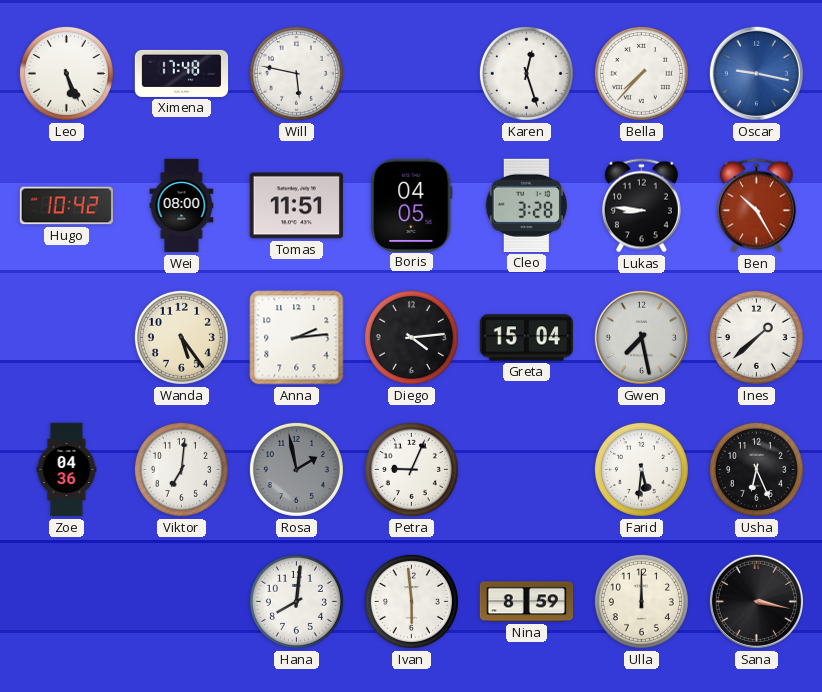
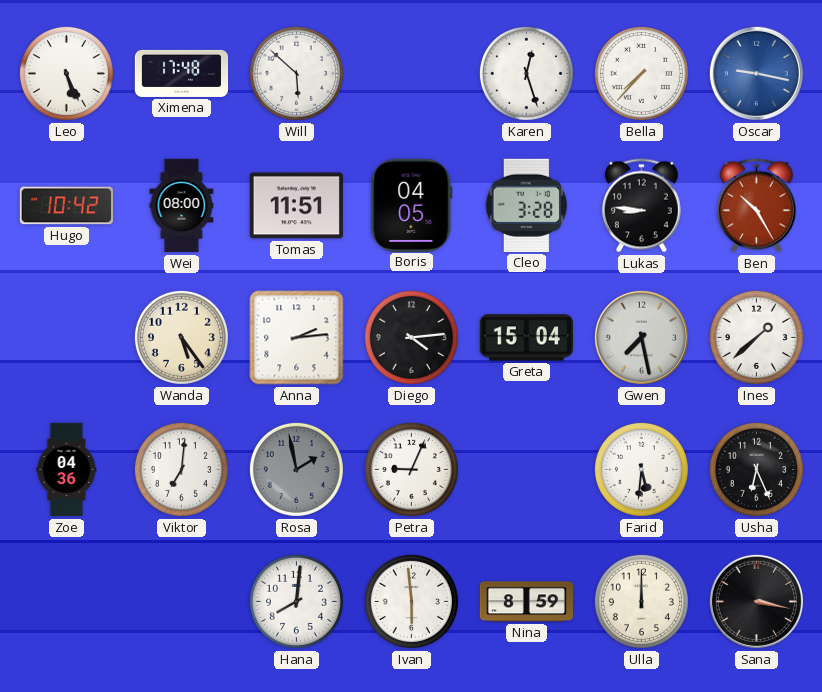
Will: 5:47 -> 5:52 (296, 73)
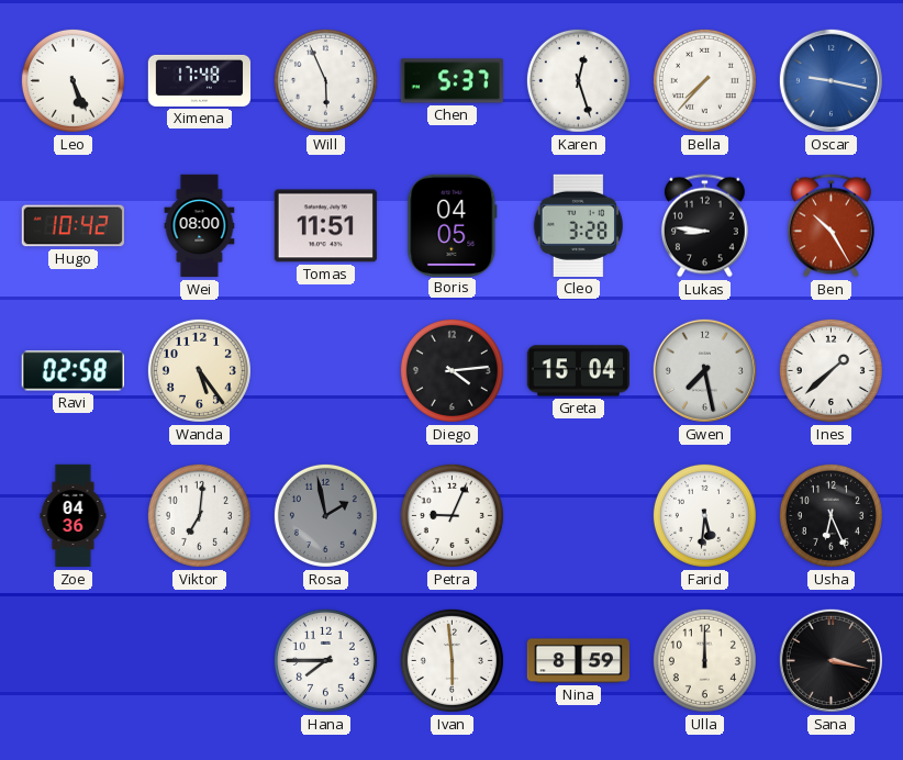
Will: 5:52 -> 5:56 (325, 80)
Chen: none -> 5:37 (451, 81)
Ravi: none -> 02:58 (73, 371)
Anna: 2:14 -> none (297, 338)
Hana: 8:01 -> 7:45 (325, 660)
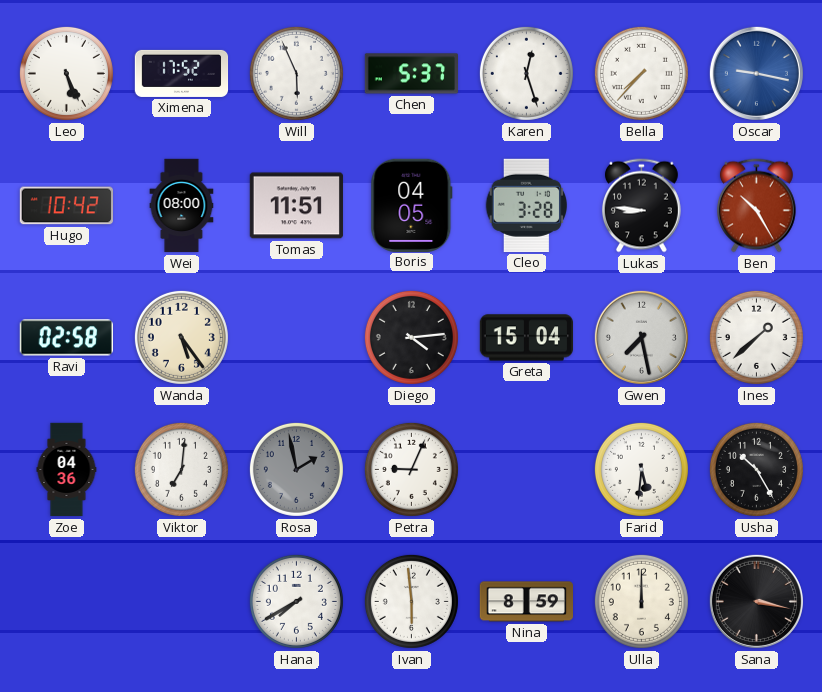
Ximena: 17:48 -> 17:52 (182, 73)
Usha: 6:26 -> 10:25 (756, 469)
Hana: 7:45 -> 7:40 (296, 601)
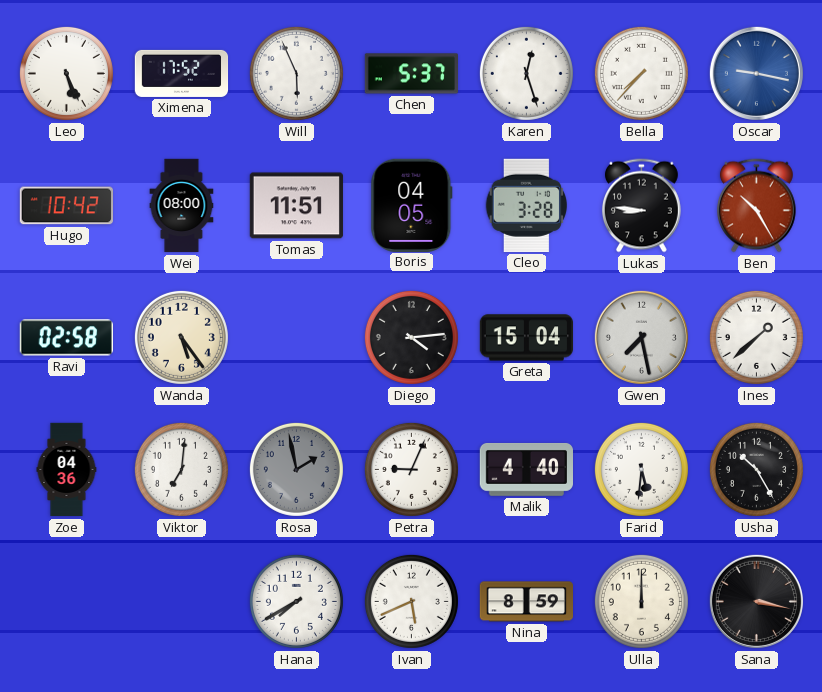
Malik: none -> 4:40 (526, 469)
Ivan: 5:59 -> 5:41 (411, 601)
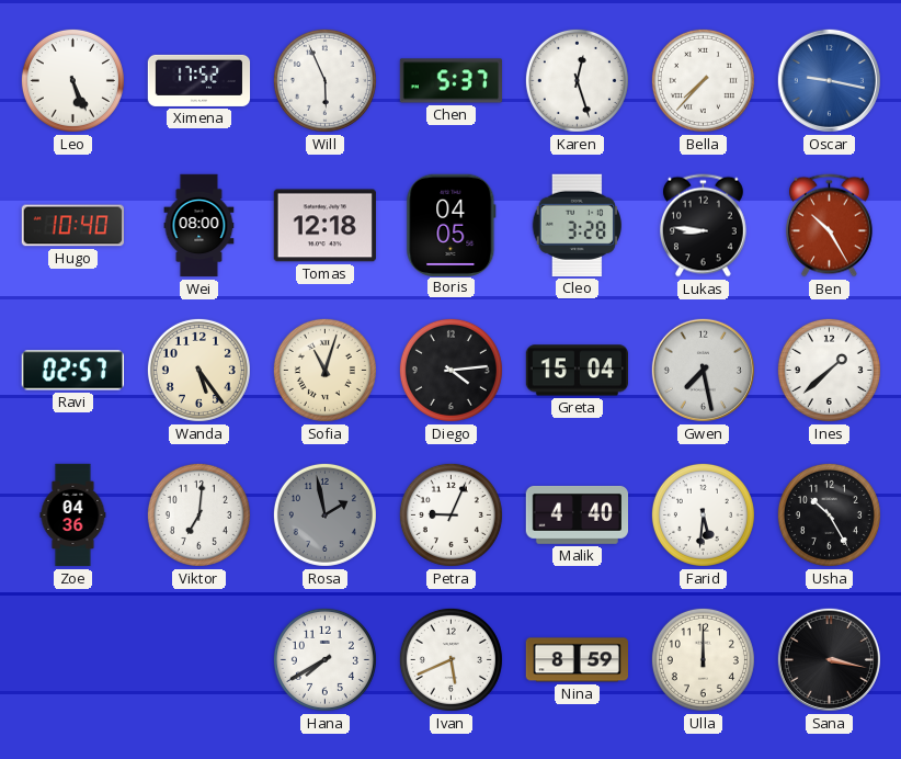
Hugo: 10:42 -> 10:40 (72, 226)
Tomas: 11:51 -> 12:18 (324, 226)
Ravi: 02:58 -> 02:57 (72, 371)
Sofia: none -> 11:03 (324, 370)
